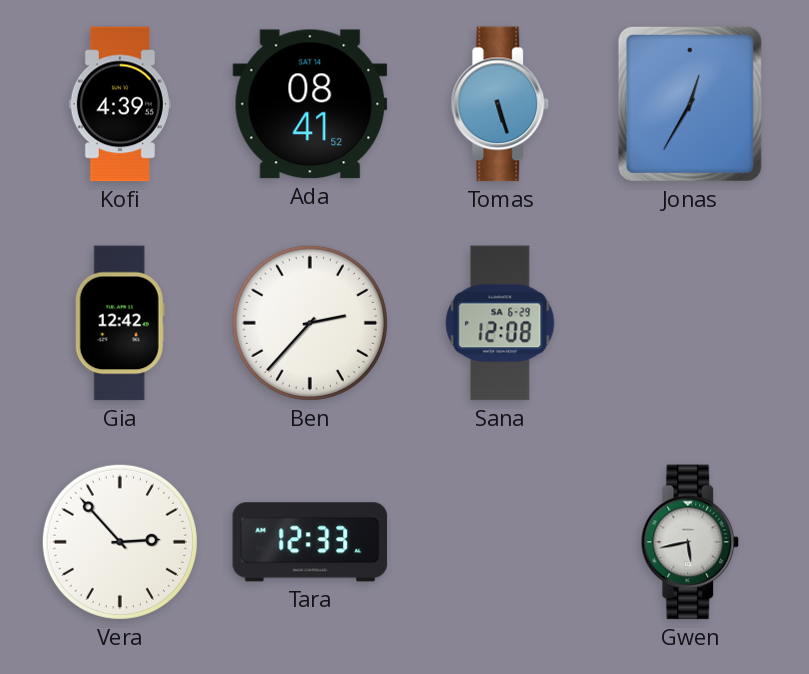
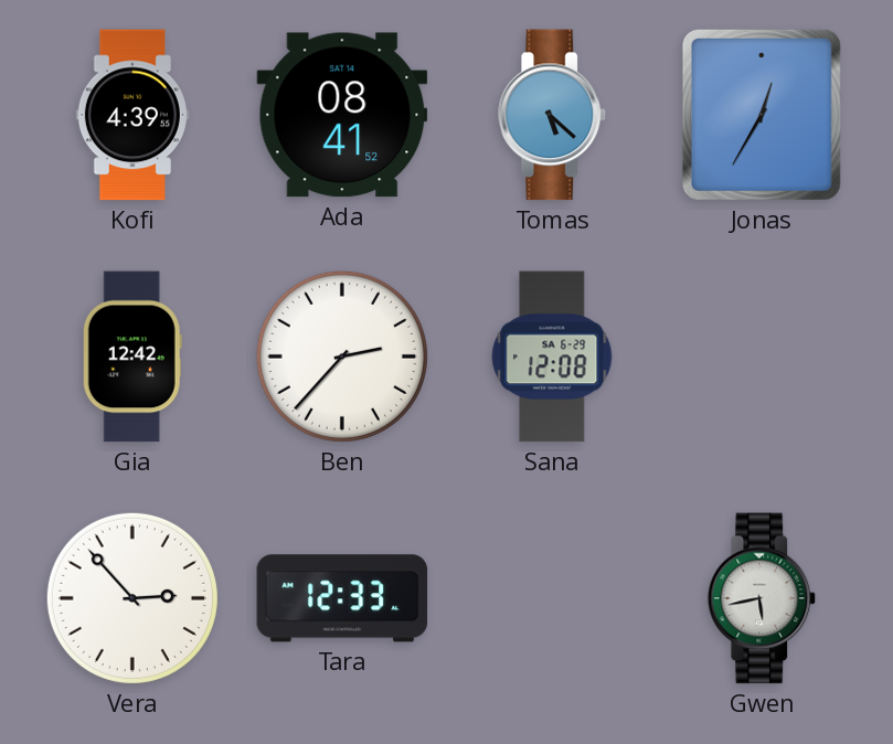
Tomas: 5:27 -> 5:22 (552, 115)
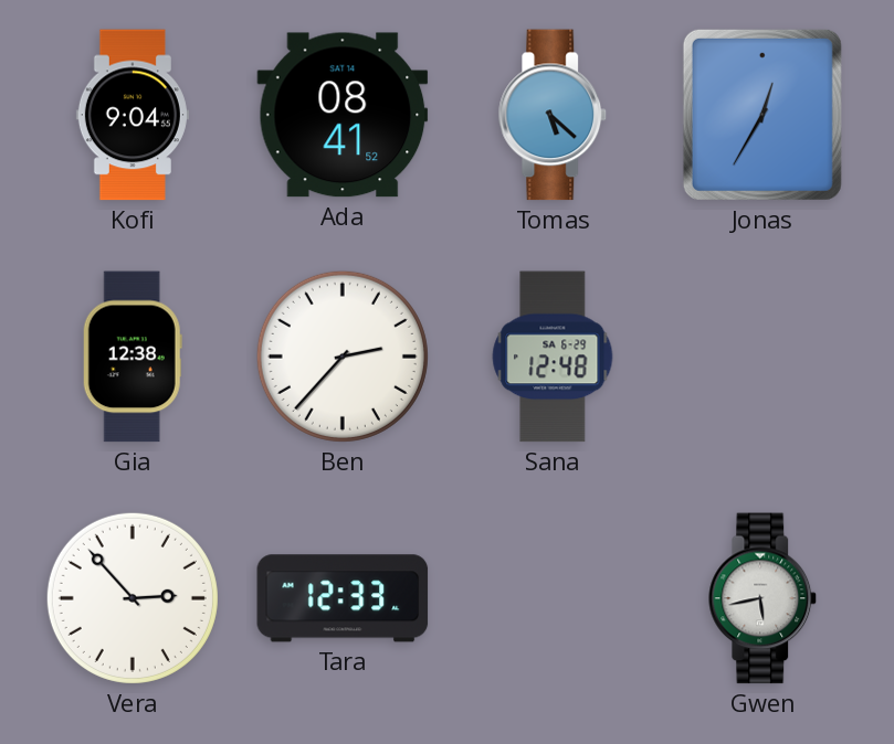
Kofi: 4:39 -> 9:04 (133, 115)
Gia: 12:42 -> 12:38 (133, 357)
Sana: 12:08 -> 12:48 (553, 357)
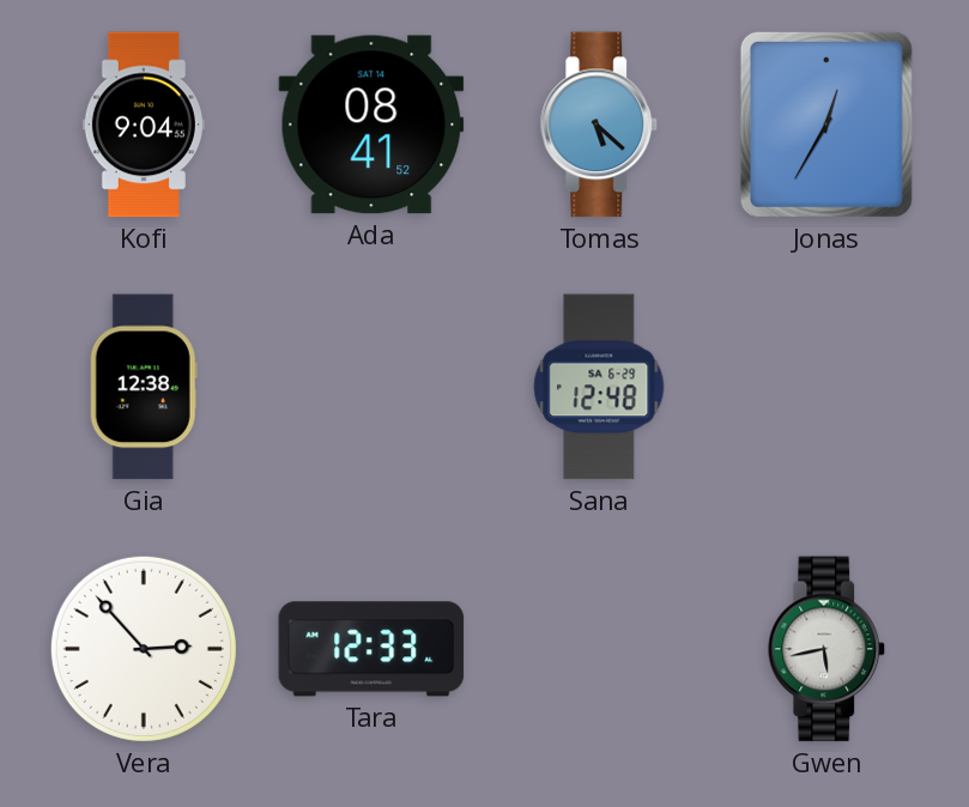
Ben: 2:37 -> none (343, 357)
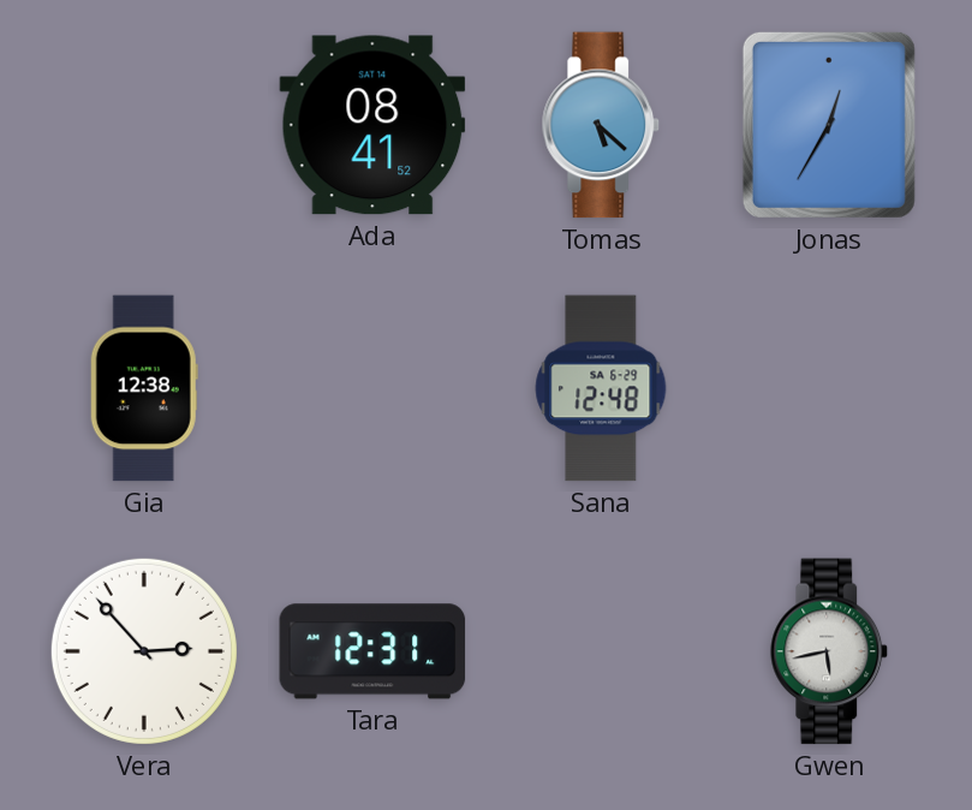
Kofi: 9:04 -> none (144, 125)
Tara: 12:33 -> 12:31 (372, 651)
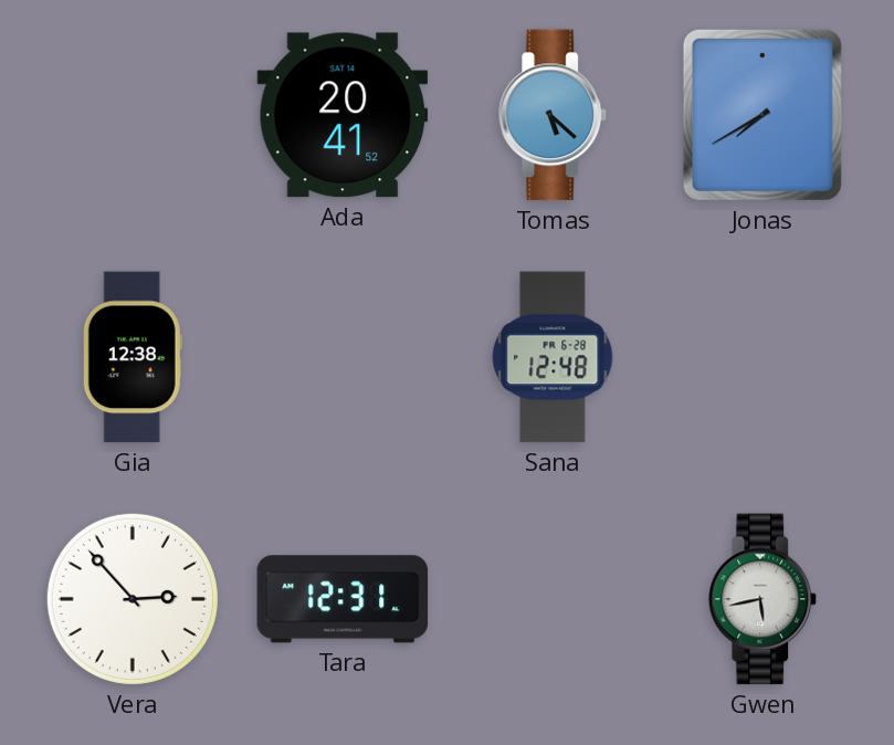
Ada: 08:41 -> 20:41 (343, 115)
Jonas: 12:35 -> 7:40 (762, 115)
Sana date: SA 6-29 -> FR 6-28 (553, 357)
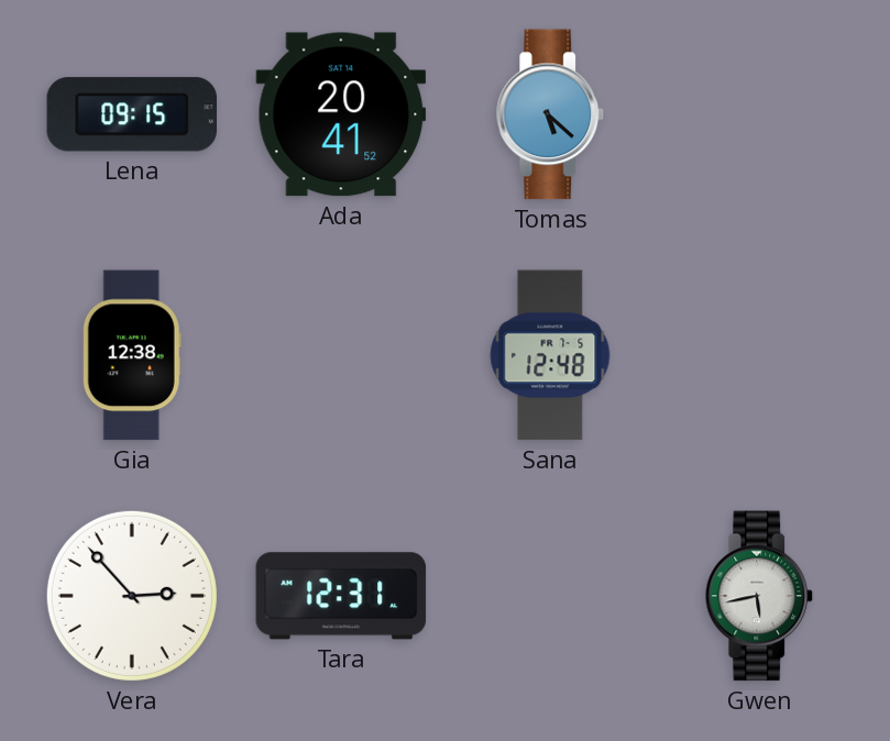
Lena: none -> 09:15 (132, 114)
Jonas: 7:40 -> none (762, 115)
Sana date: FR 6-28 -> FR 7-5 (550, 355)
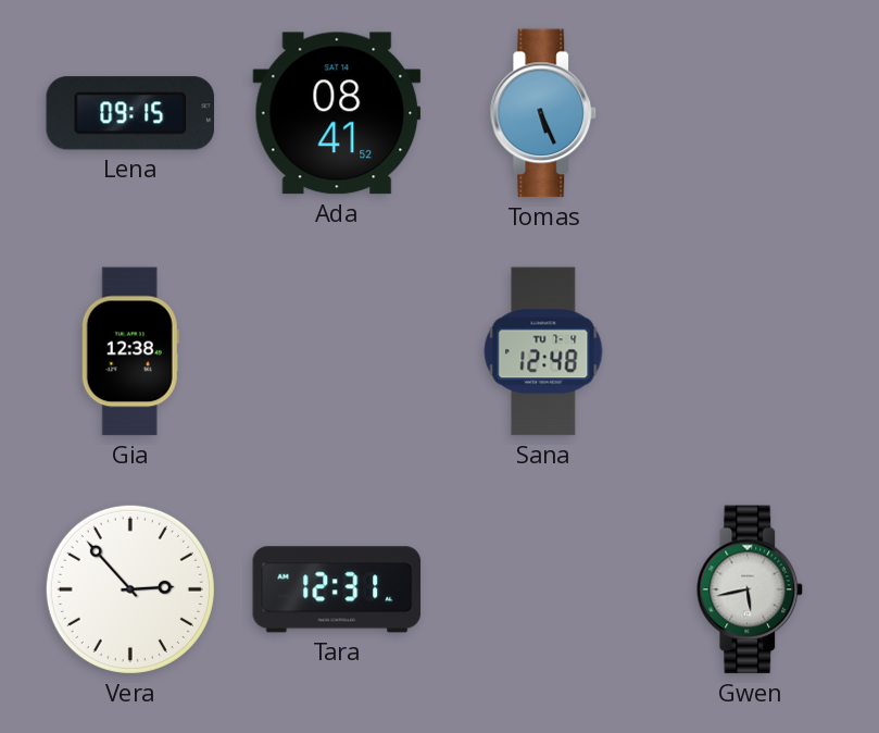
Ada: 20:41 -> 08:41 (337, 113)
Tomas: 5:22 -> 5:26 (543, 113)
Sana date: FR 7-5 -> TU 7-4 (543, 351)
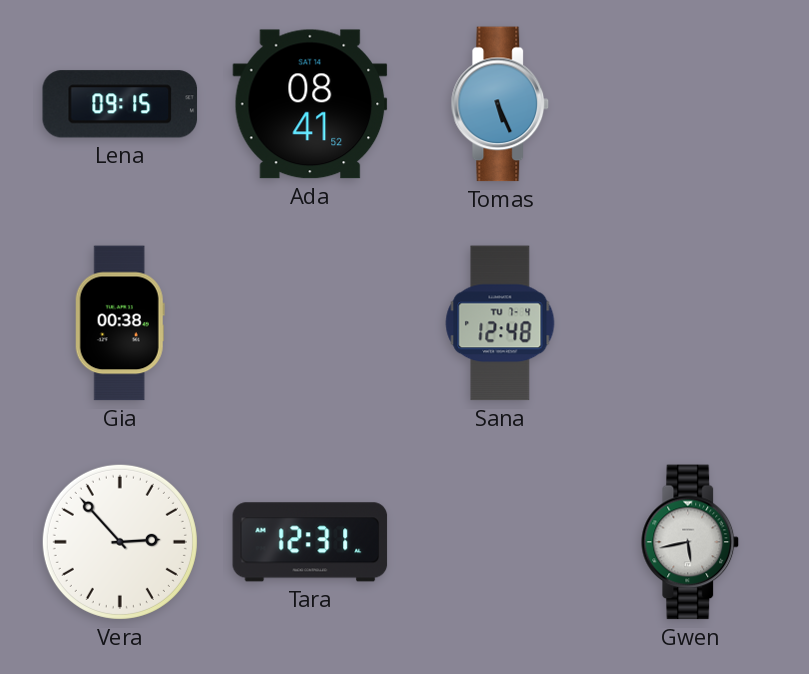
Gia: 12:38 -> 00:38 (120, 323)
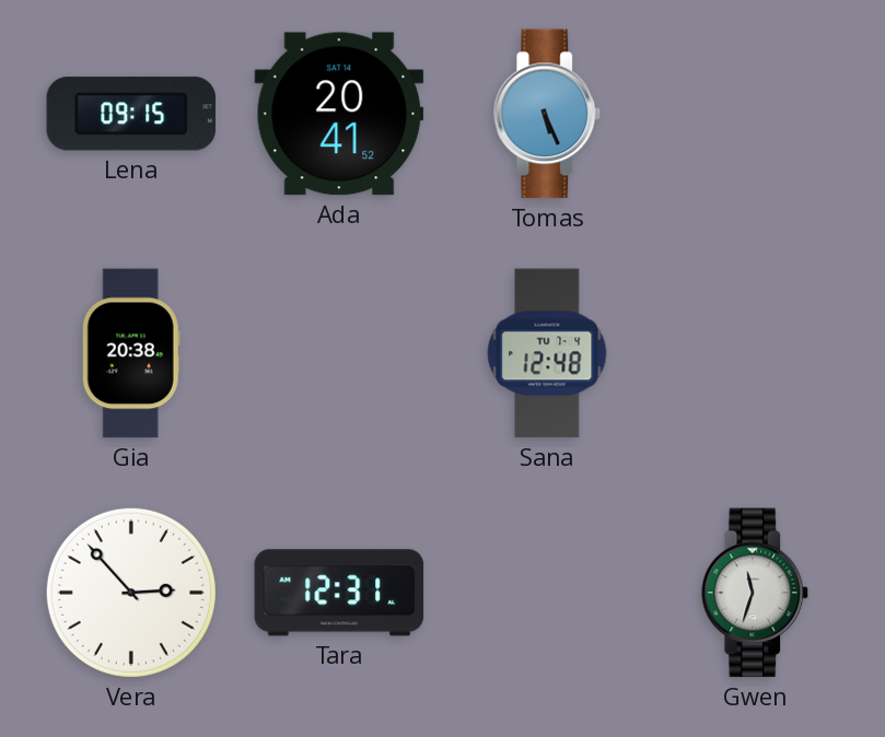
Ada: 08:41 -> 20:41 (339, 114)
Gia: 00:38 -> 20:38 (131, 353)
Gwen: 5:43 -> 11:33 (755, 593)
